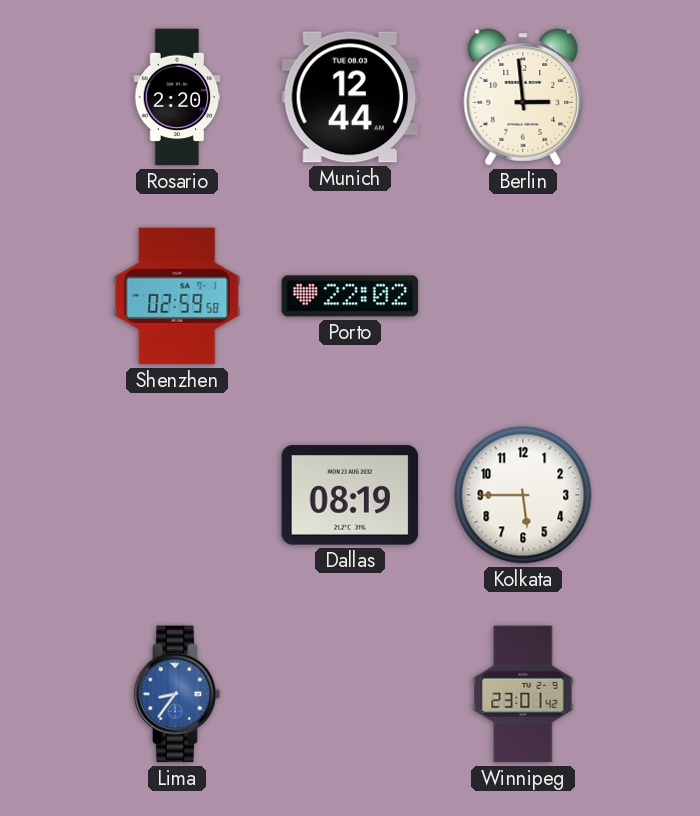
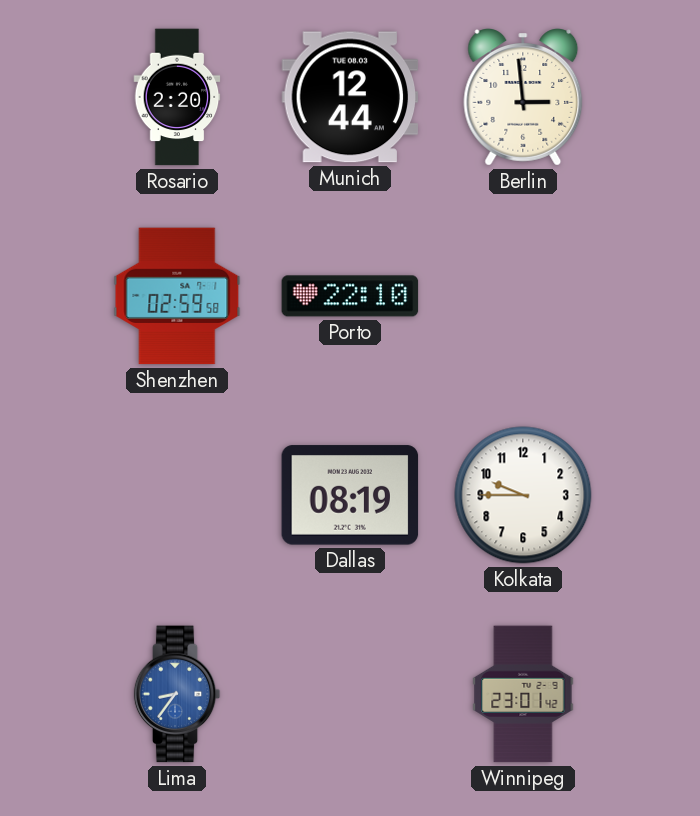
Porto: 22:02 -> 22:10 (350, 296)
Kolkata: 5:45 -> 9:45 (523, 495)
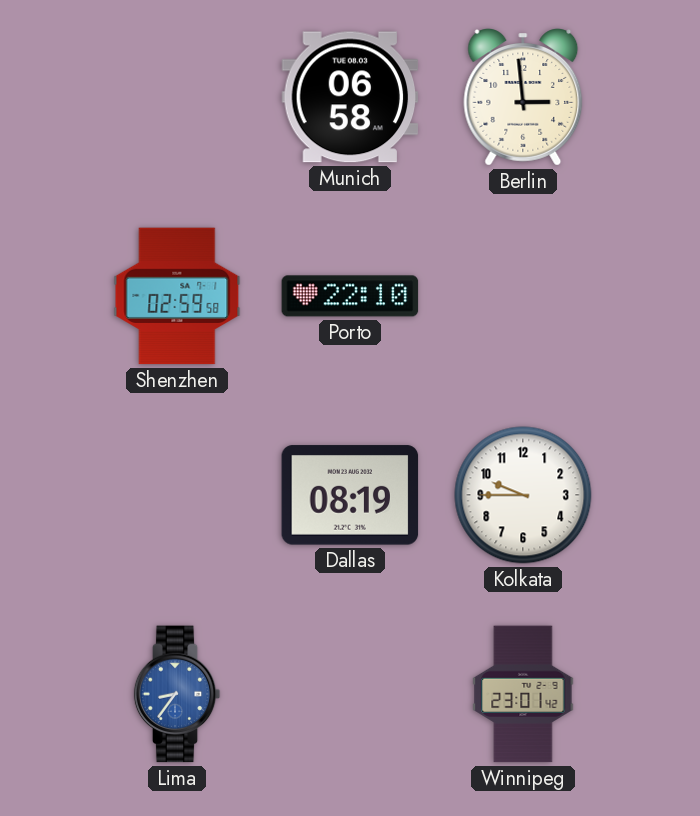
Rosario: 2:20 -> none (177, 97)
Munich: 12:44 -> 06:58 (350, 97)
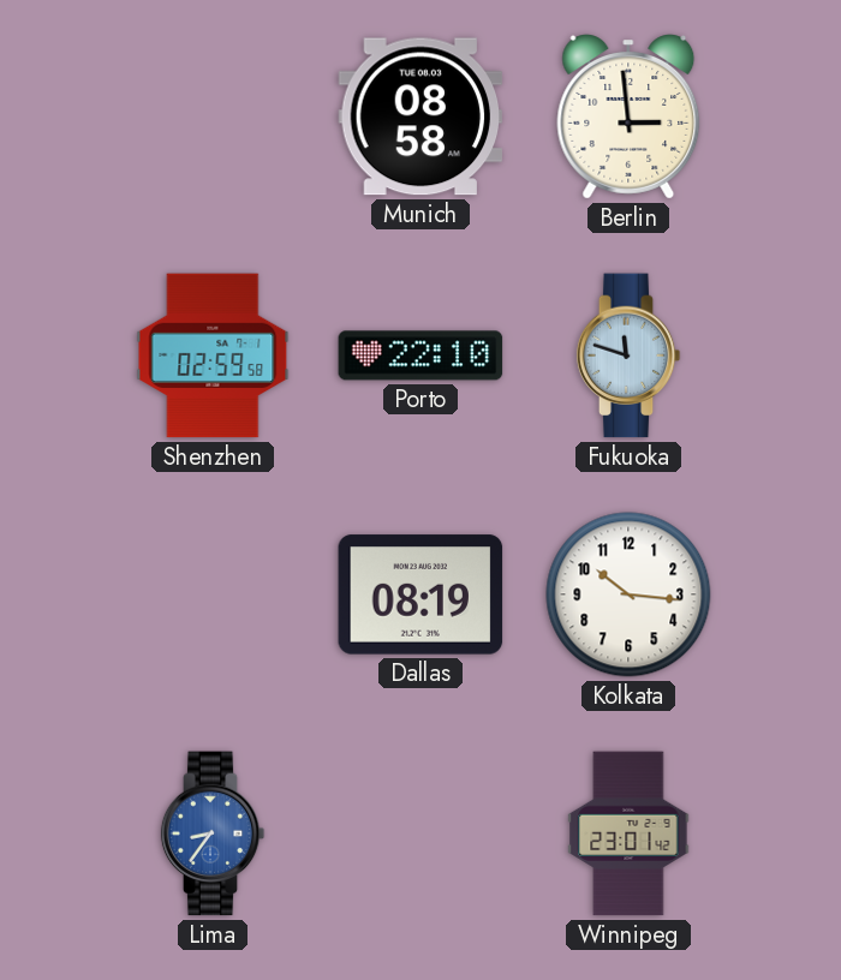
Munich: 06:58 -> 08:58 (421, 116)
Fukuoka: none -> 11:48 (628, 355)
Kolkata: 9:45 -> 10:16 (628, 594)
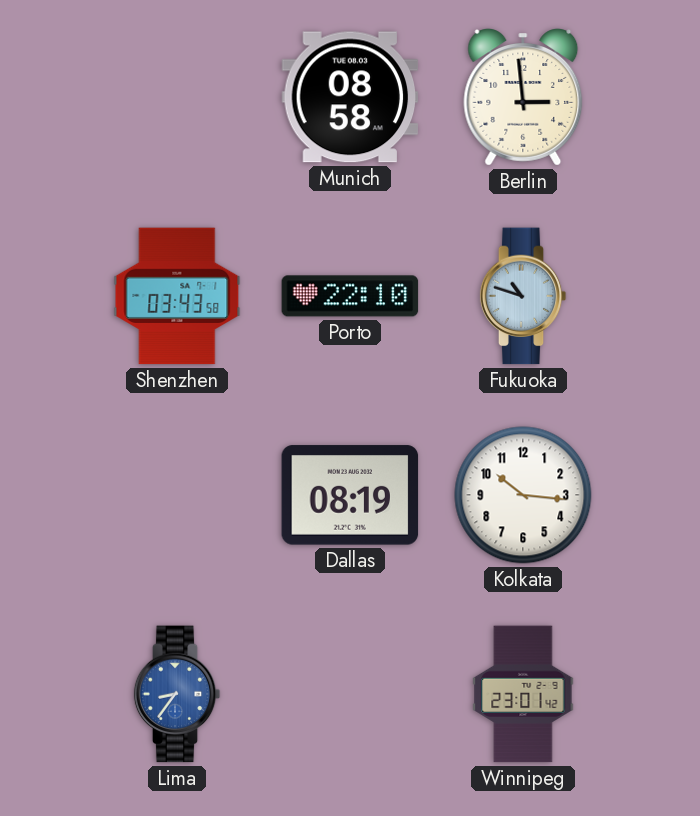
Shenzhen: 02:59 -> 03:43 (177, 296)
Fukuoka: 11:48 -> 10:48 (523, 296)
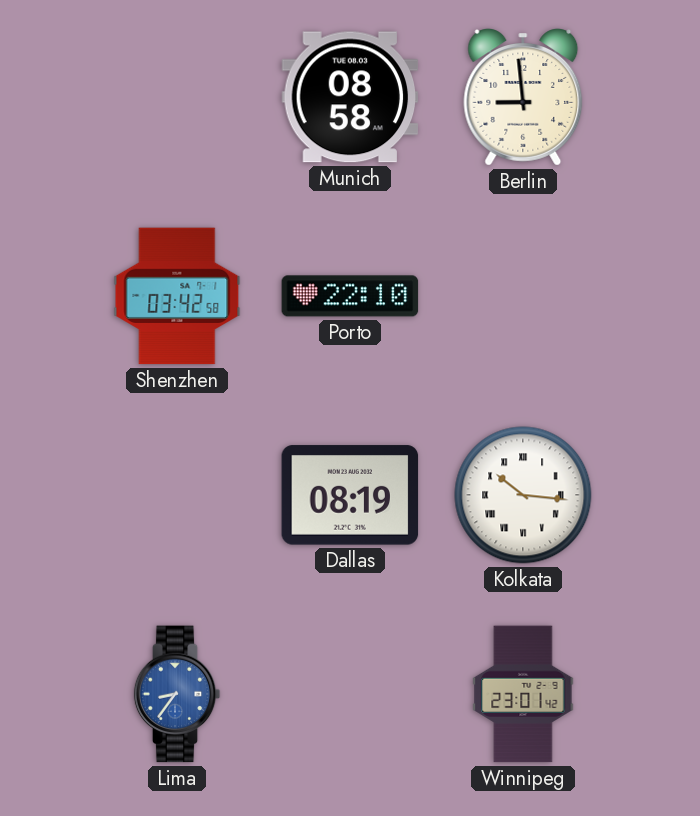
Berlin: 2:59 -> 8:59 (523, 97)
Shenzhen: 03:43 -> 03:42 (177, 296)
Fukuoka: 10:48 -> none (523, 296)
Kolkata numerals: Arabic -> Roman (523, 495)
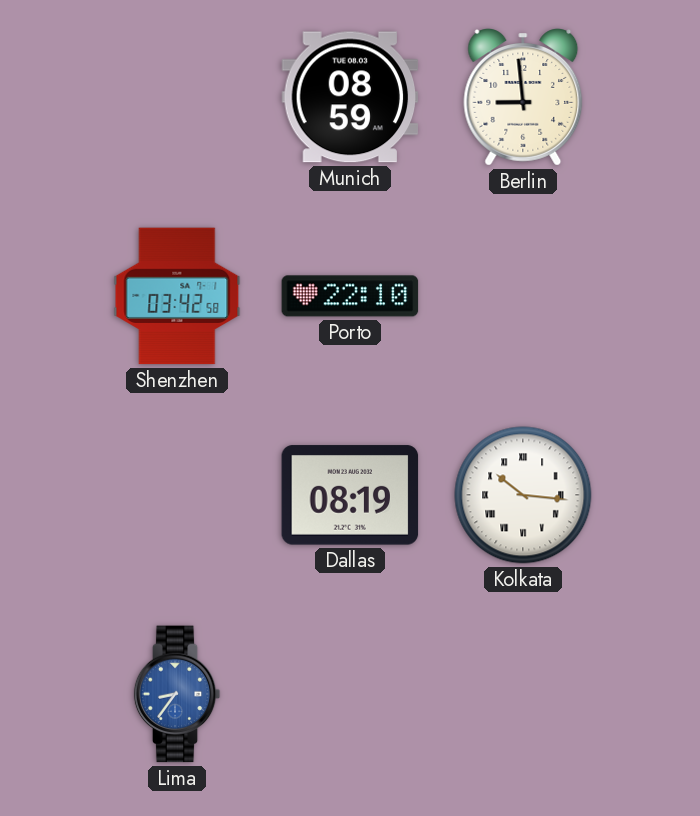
Munich: 08:58 -> 08:59 (350, 97)
Winnipeg: 23:01 -> none (523, 694)
